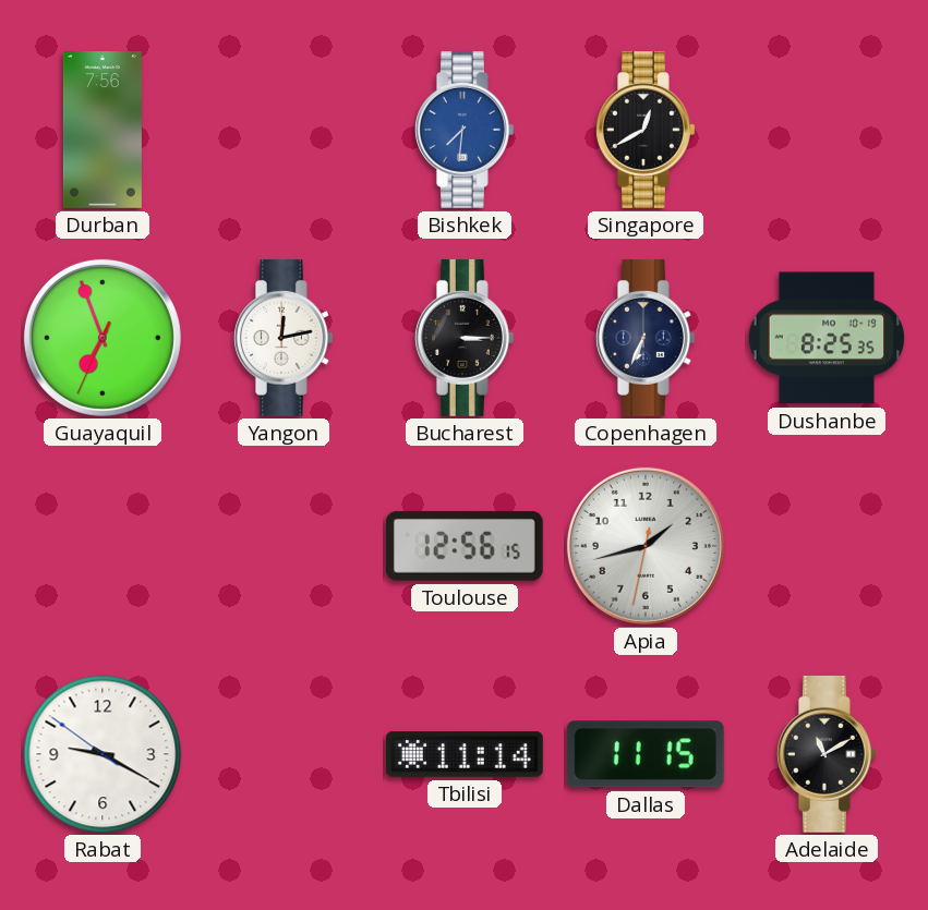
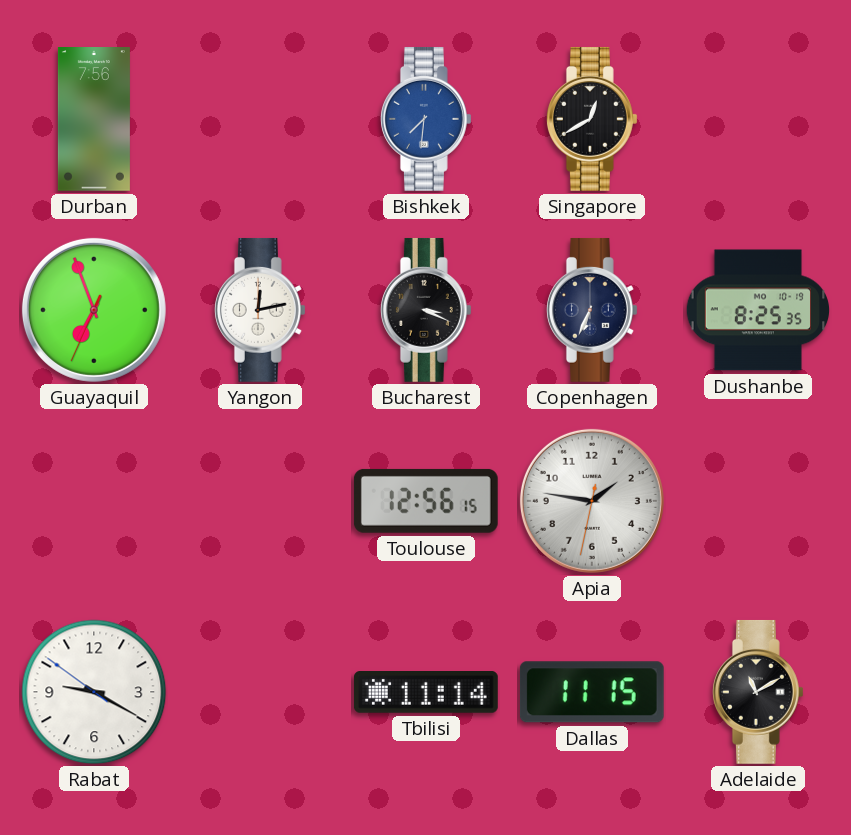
Bucharest: 3:15 -> 3:19 (426, 310)
Apia: 1:42 -> 1:46 (592, 501)
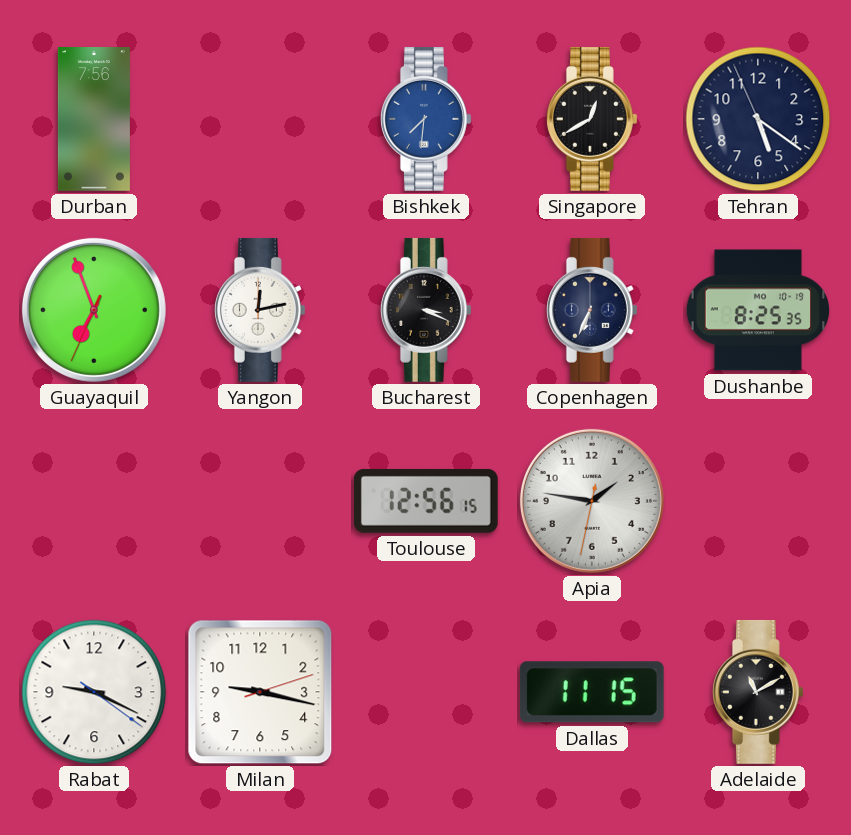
Tehran: none -> 5:20 (758, 119)
Rabat: 9:19:51 -> 9:19:21 (94, 692)
Milan: none -> 9:17 (260, 692)
Tbilisi: 11:14 -> none (426, 693)
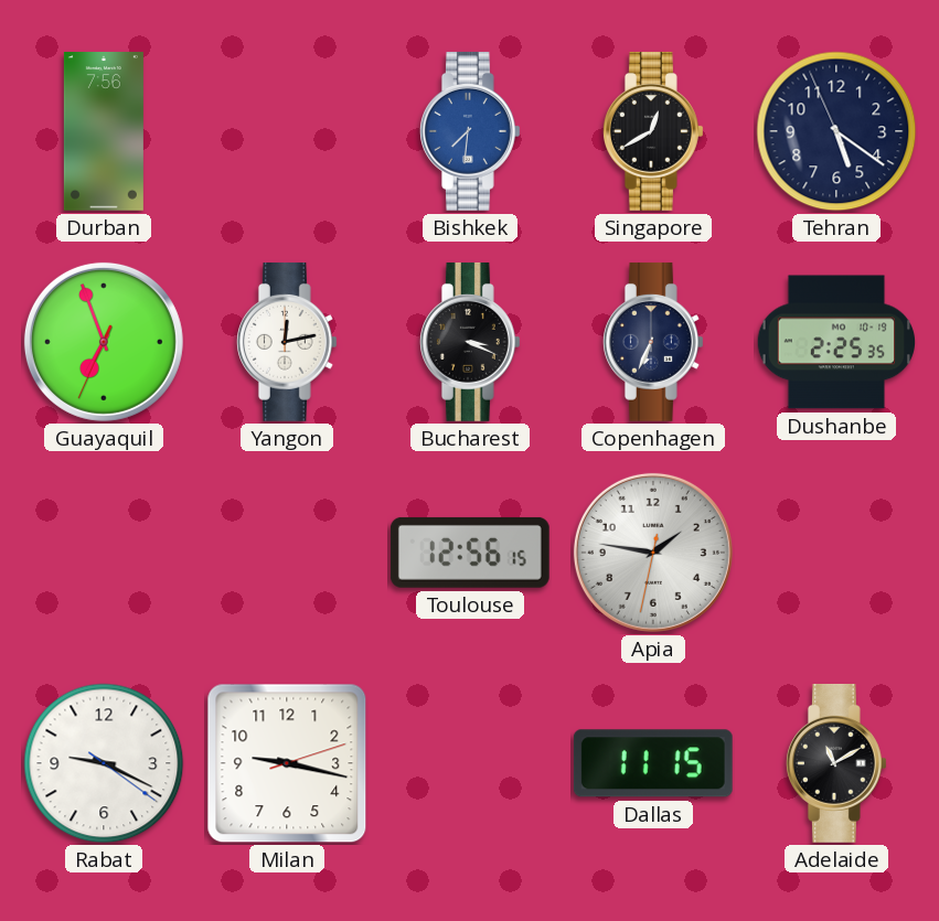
Dushanbe: 8:25 -> 2:25 (835, 342)
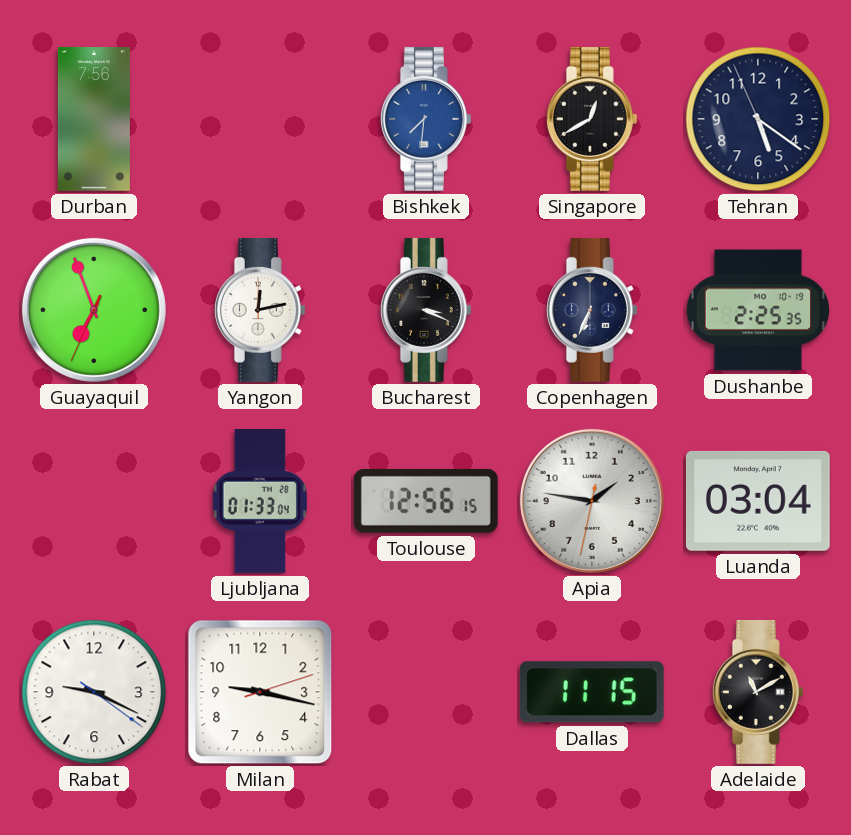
Ljubljana: none -> 01:33 (260, 501)
Luanda: none -> 03:04 (758, 501)
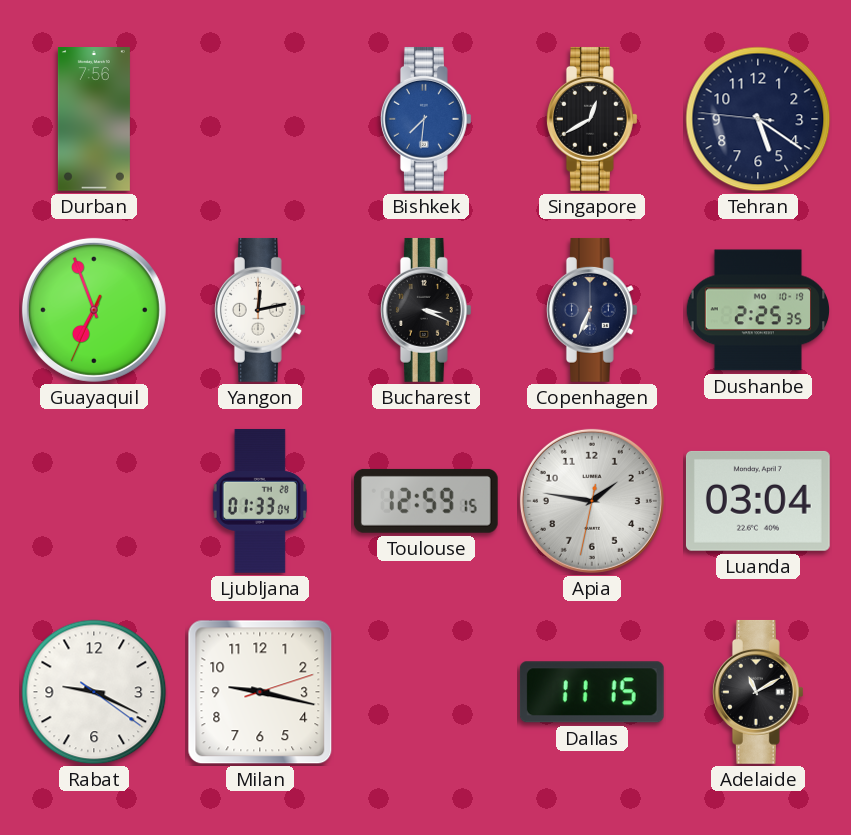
Tehran: 5:20:56 -> 5:20:46 (758, 119)
Toulouse: 12:56 -> 12:59 (426, 501)
